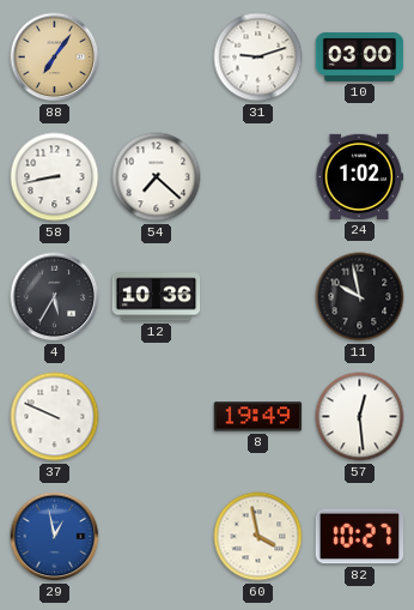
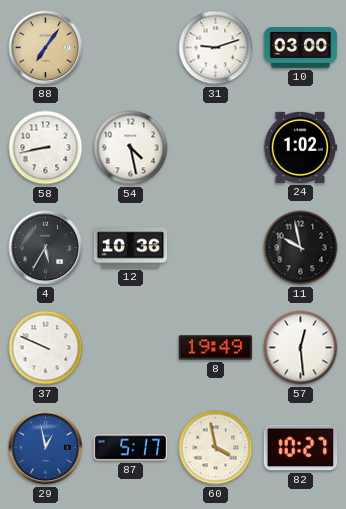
54: 7:22 -> 4:28 (131, 148)
87: none -> 5:17 (131, 448)
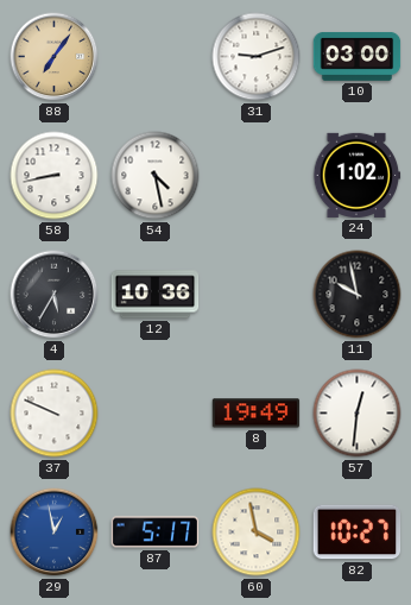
57: 12:29 -> 12:31 (358, 414)
